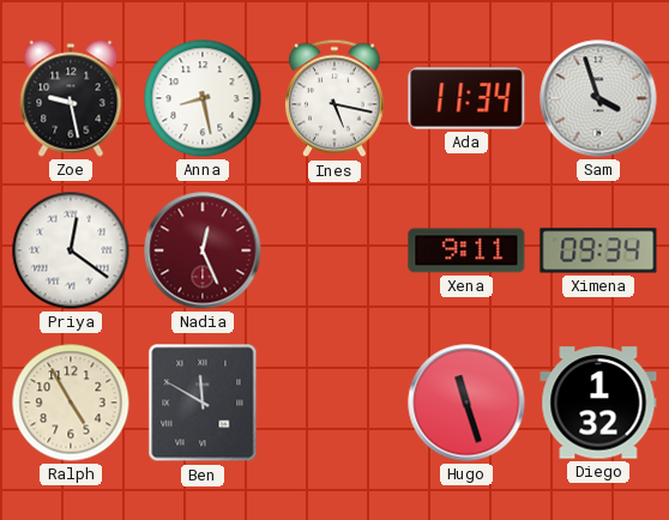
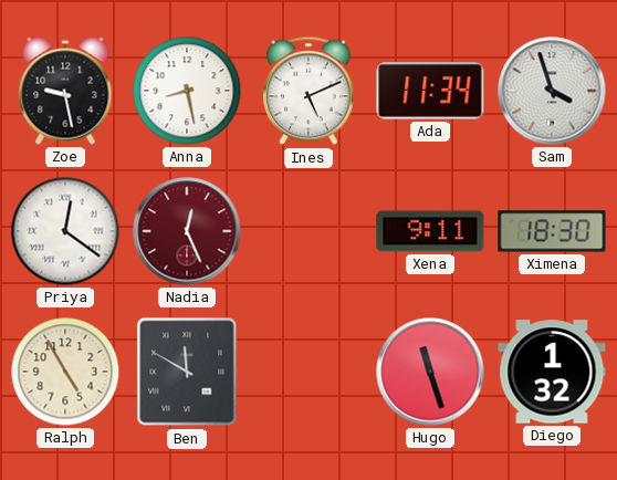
Ines: 5:17 -> 5:11 (308, 91)
Ximena: 09:34 -> 18:30 (552, 231)
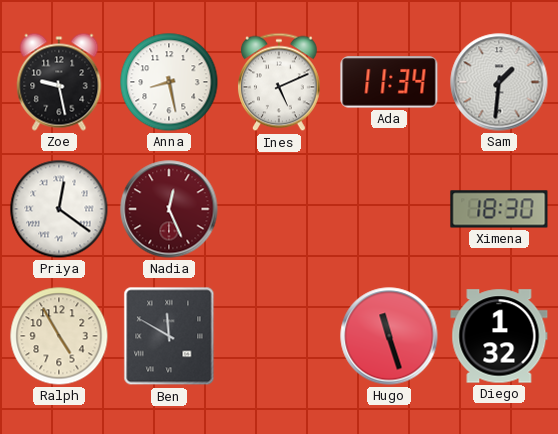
Sam: 3:57 -> 1:31 (499, 82)
Xena: 9:11 -> none (430, 231)
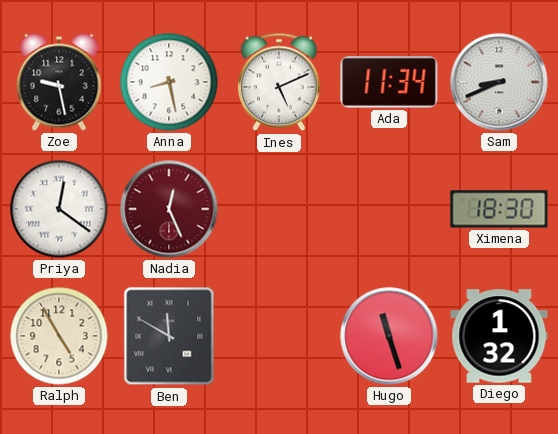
Sam: 1:31 -> 8:41 (499, 82)
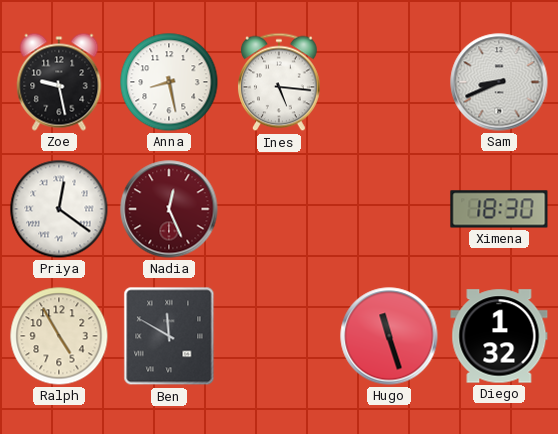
Ines: 5:11 -> 5:16 (279, 82)
Ada: 11:34 -> none (389, 82)
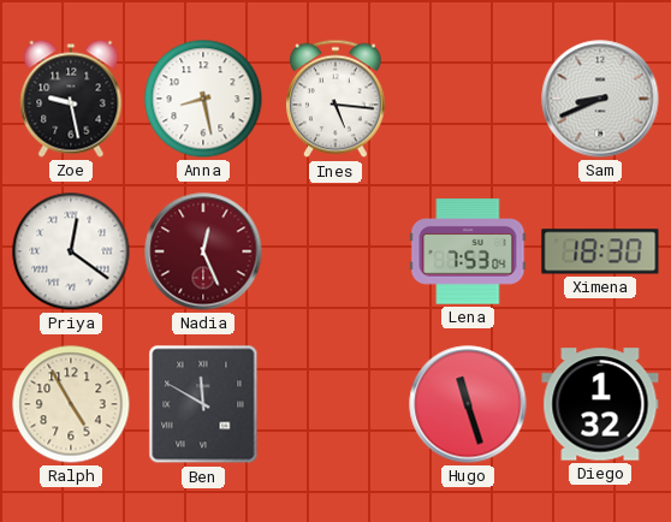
Lena: none -> 7:53 (468, 251)
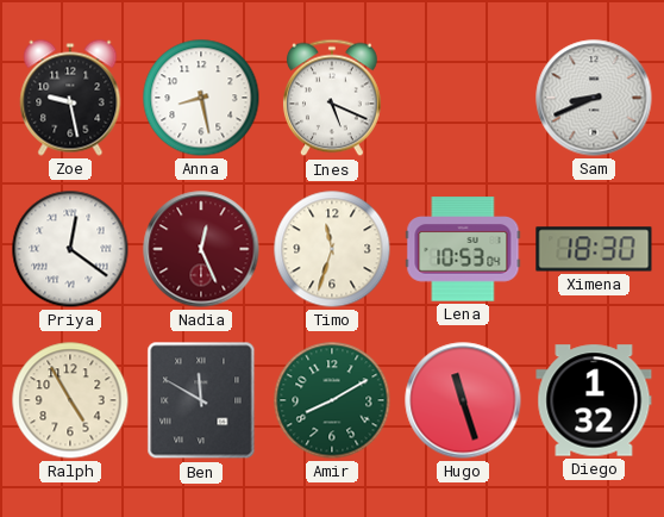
Ines: 5:16 -> 5:19 (332, 98)
Timo: none -> 11:33 (332, 249)
Lena: 7:53 -> 10:53 (463, 249)
Amir: none -> 8:10 (332, 400)
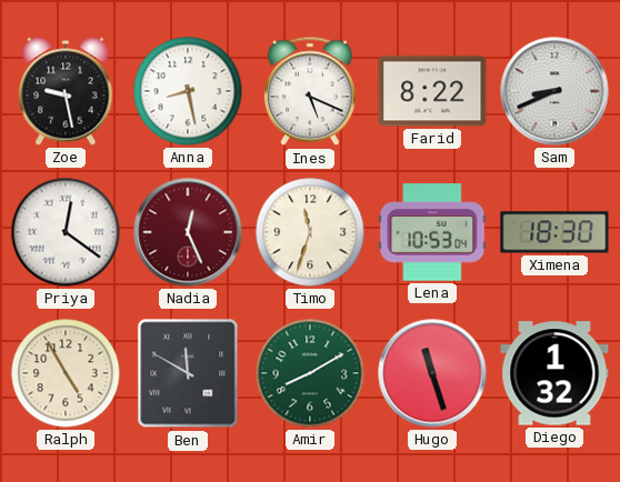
Farid: none -> 8:22 (432, 91)
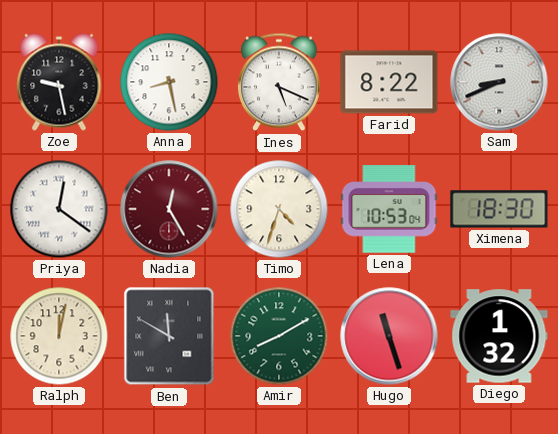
Nadia: 12:26 -> 12:25 (169, 209)
Timo: 11:33 -> 4:33 (279, 209)
Ralph: 4:55 -> 12:02 (59, 336)
